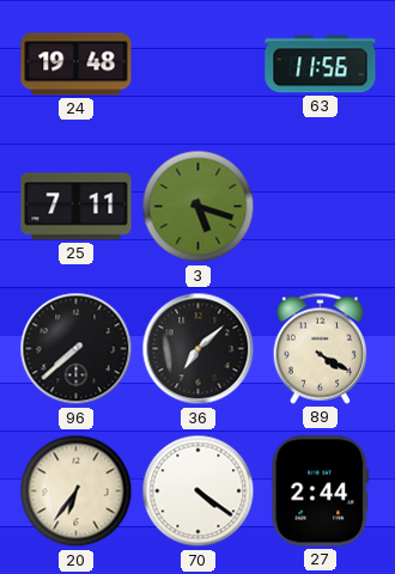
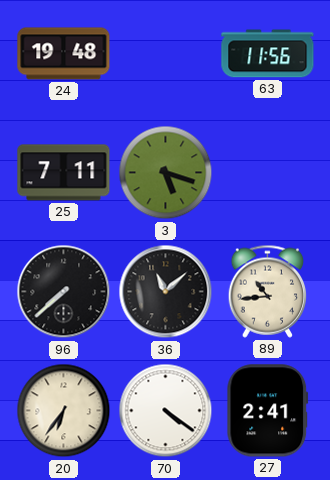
36: 7:08 -> 11:08 (166, 292)
89: 4:20 -> 10:44 (268, 291)
27: 2:44 -> 2:41 (268, 411)
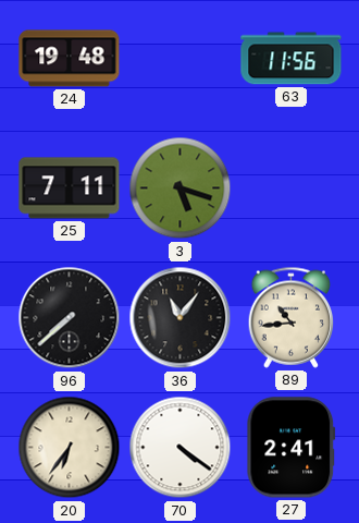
36: 11:08 -> 11:06 (181, 318)
